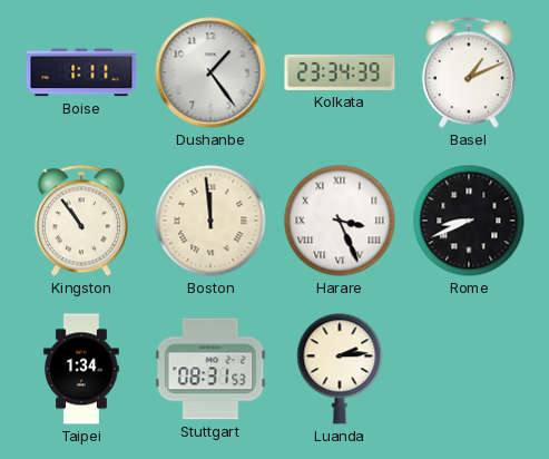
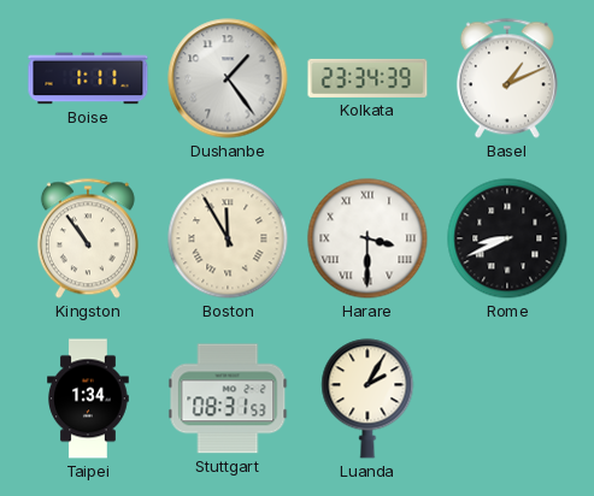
Boston: 11:59 -> 11:55 (228, 238)
Harare: 3:26 -> 3:30 (367, 238)
Luanda: 2:14 -> 2:05 (367, 398)
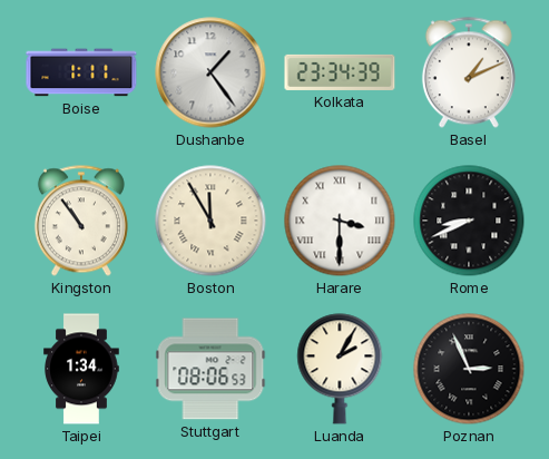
Stuttgart: 08:31 -> 08:06 (210, 369)
Poznan: none -> 2:56 (469, 369)
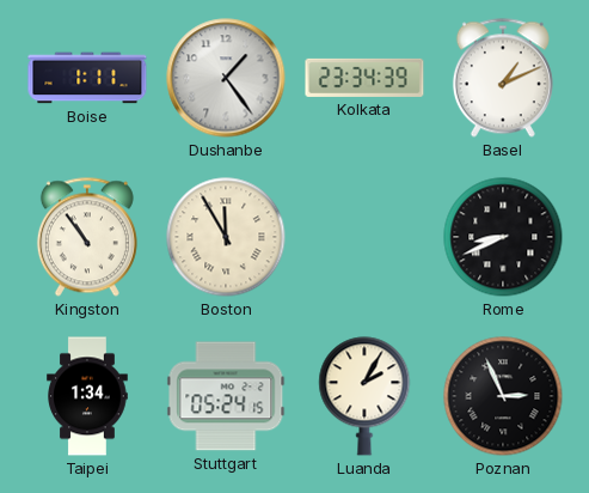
Harare: 3:30 -> none (340, 221)
Stuttgart: 08:06 -> 05:24 (226, 396)
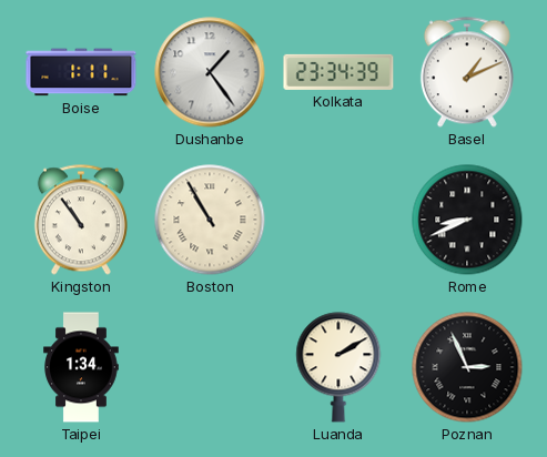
Boston: 11:55 -> 10:55 (210, 220)
Stuttgart: 05:24 -> none (226, 396)
Luanda: 2:05 -> 2:10 (338, 367)
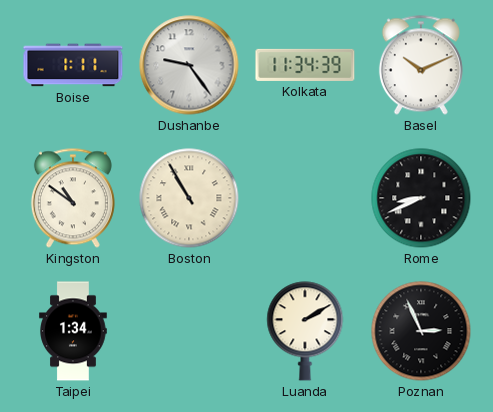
Dushanbe: 1:24 -> 9:24 (189, 65)
Kolkata: 23:34 -> 11:34 (305, 65)
Basel: 1:11 -> 10:11 (421, 65)
Kingston: 10:54 -> 10:51 (73, 198)
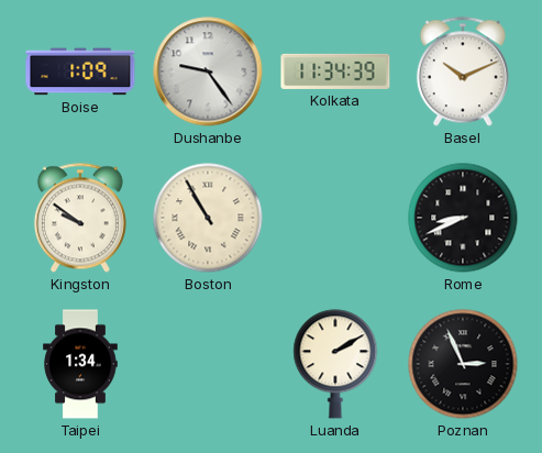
Boise: 1:11 -> 1:09 (80, 71)
Kingston: 10:51 -> 9:51 (80, 218)
